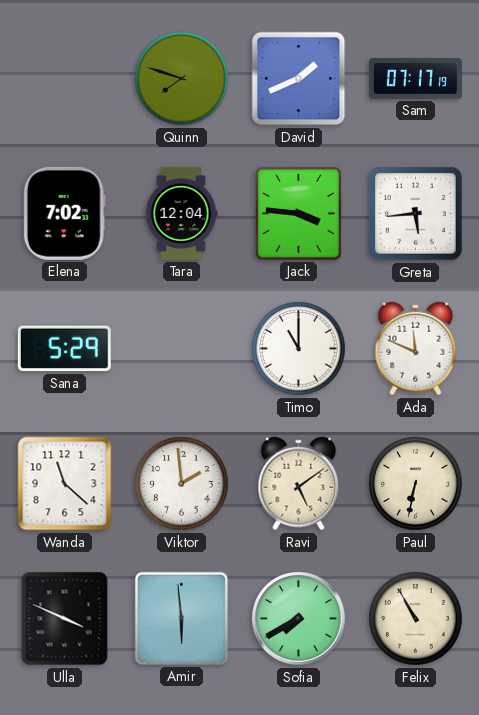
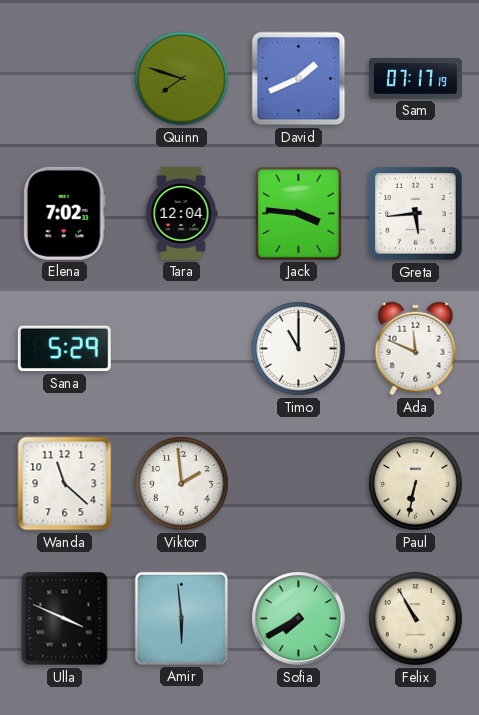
Ravi: 5:09 -> none (299, 484)
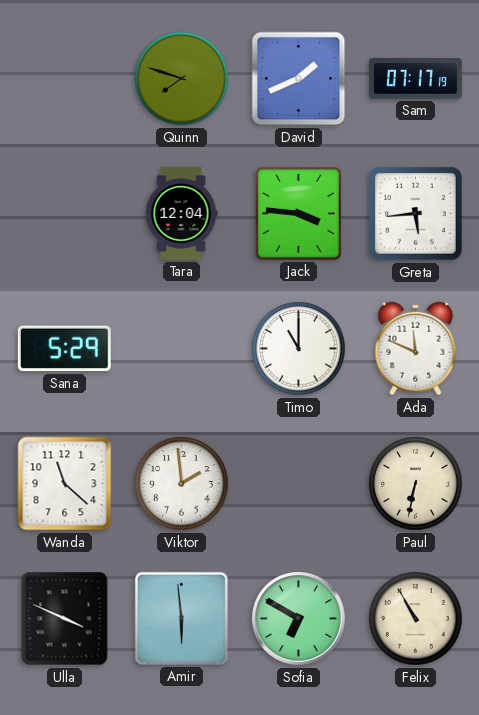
Elena: 7:02 -> none (64, 213)
Sofia: 7:40 -> 6:50 (299, 619)
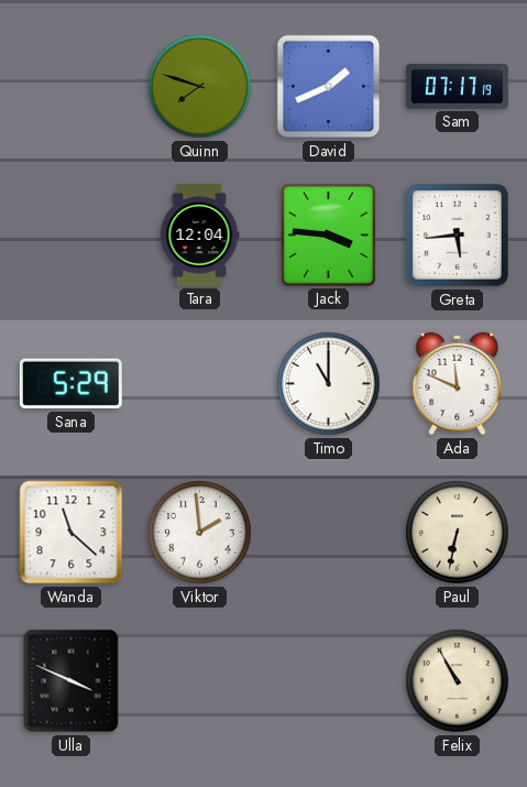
Amir: 5:59 -> none (181, 618)
Sofia: 6:50 -> none (299, 619)
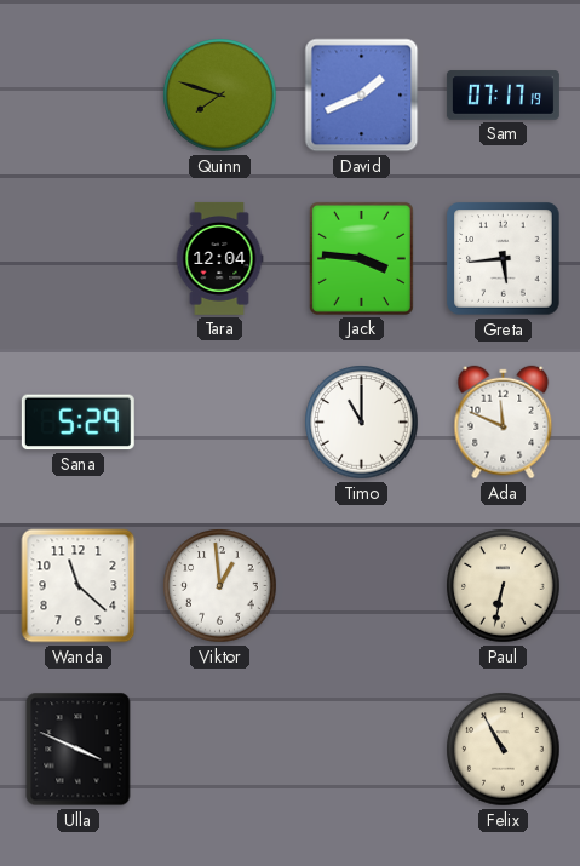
Viktor: 1:59 -> 12:59 (220, 586)
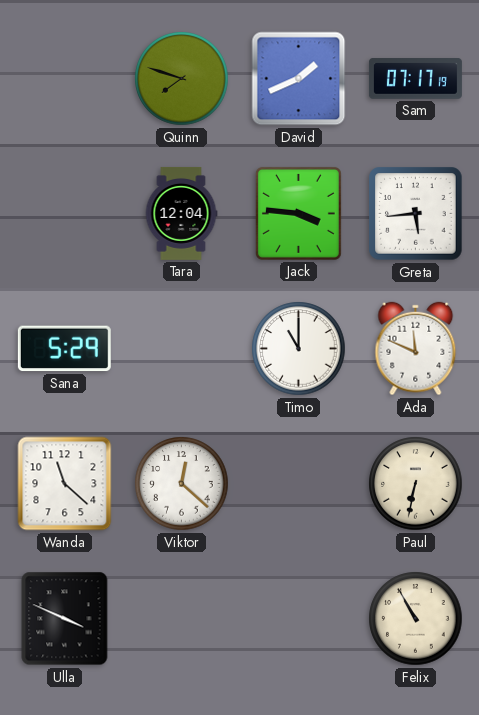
Viktor: 12:59 -> 12:22 (182, 484)
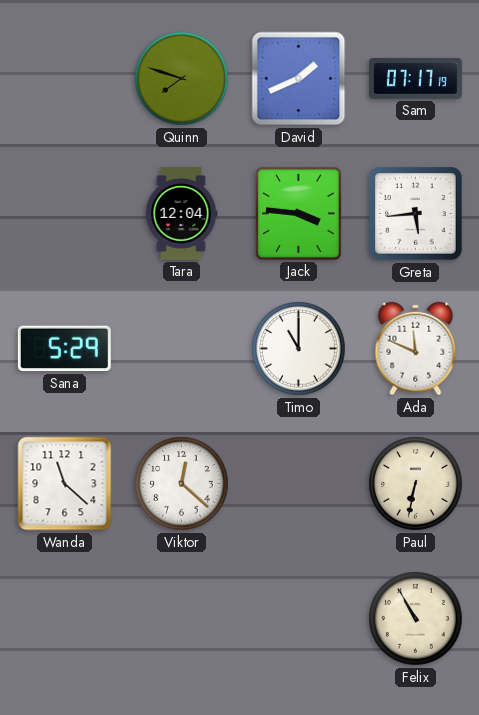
Ulla: 3:49 -> none (65, 619)
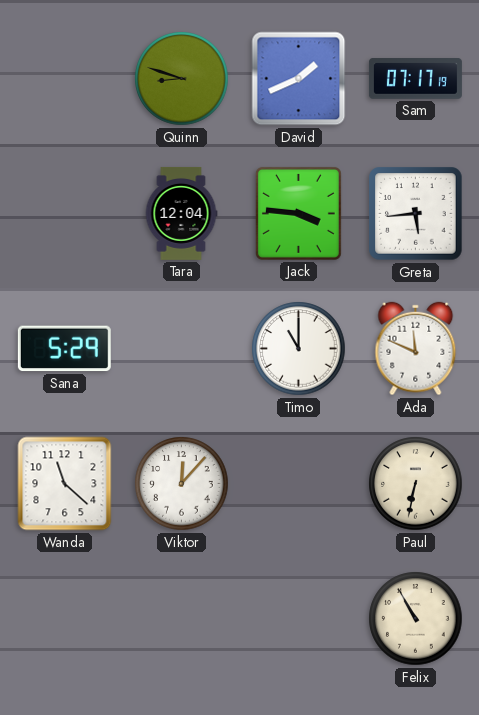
Quinn: 7:48 -> 8:48 (182, 79)
Viktor: 12:22 -> 12:07 (182, 484)
